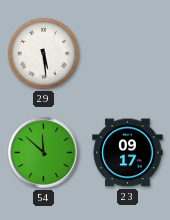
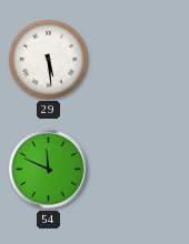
54: 11:52 -> 11:49 (49, 170)
23: 09:17 -> none (128, 153)
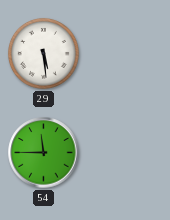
54: 11:49 -> 11:45 (44, 153)
